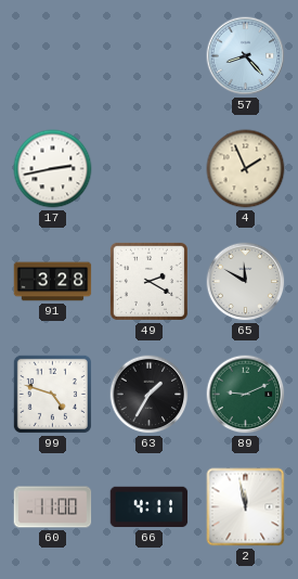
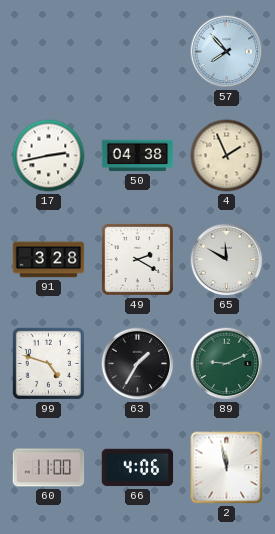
57: 8:23 -> 7:53 (227, 52)
50: none -> 04:38 (138, 156)
66: 4:11 -> 4:06 (138, 468)
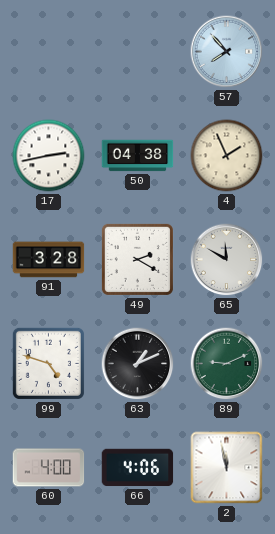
63: 1:35 -> 1:11 (138, 364)
60: 11:00 -> 4:00 (49, 468)
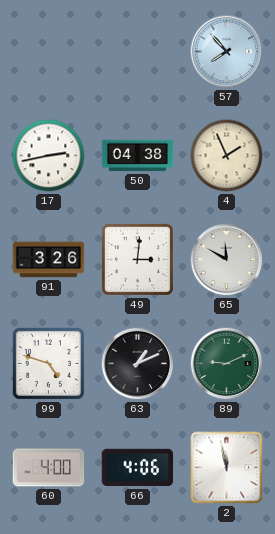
91: 3:28 -> 3:26 (49, 260)
49: 2:20 -> 3:01 (137, 259)
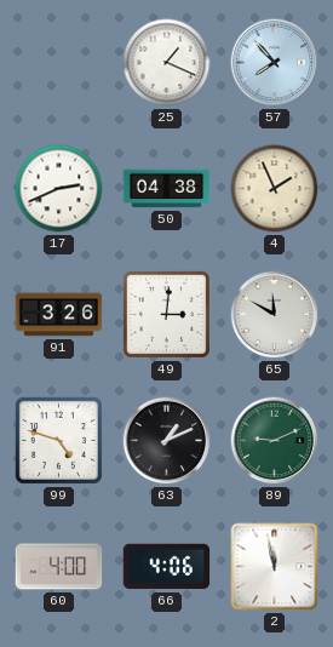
25: none -> 1:19 (167, 63)
17: 2:43 -> 2:41 (59, 189)
